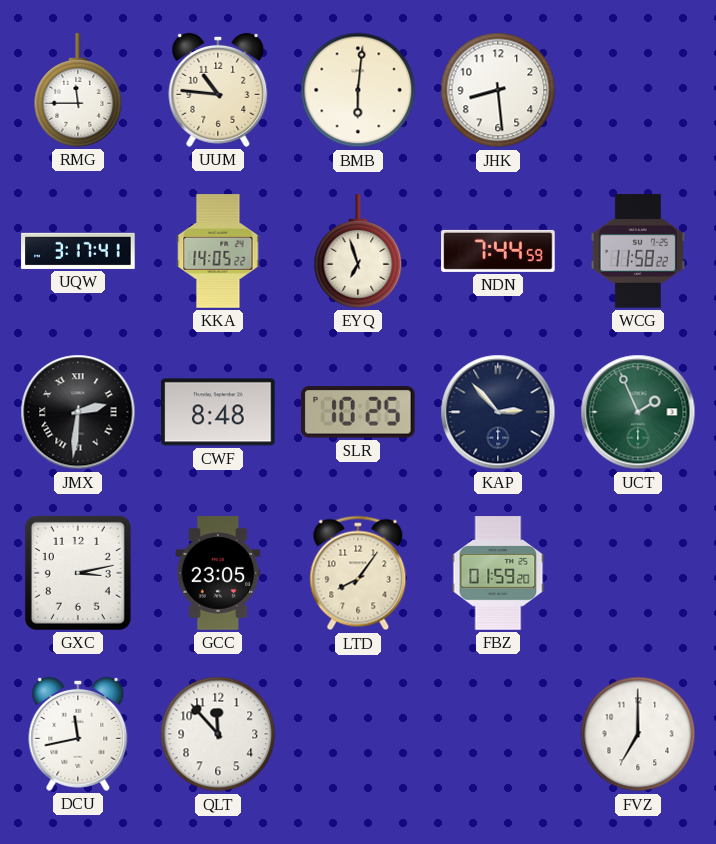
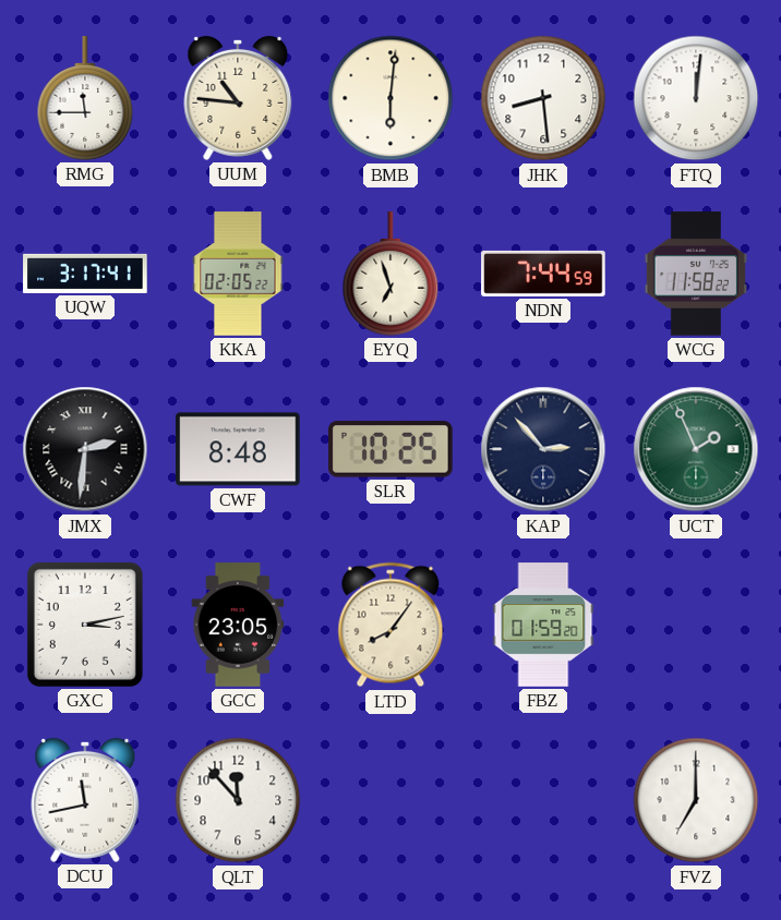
FTQ: none -> 12:01 (696, 98)
KKA: 14:05 -> 02:05 (238, 274)
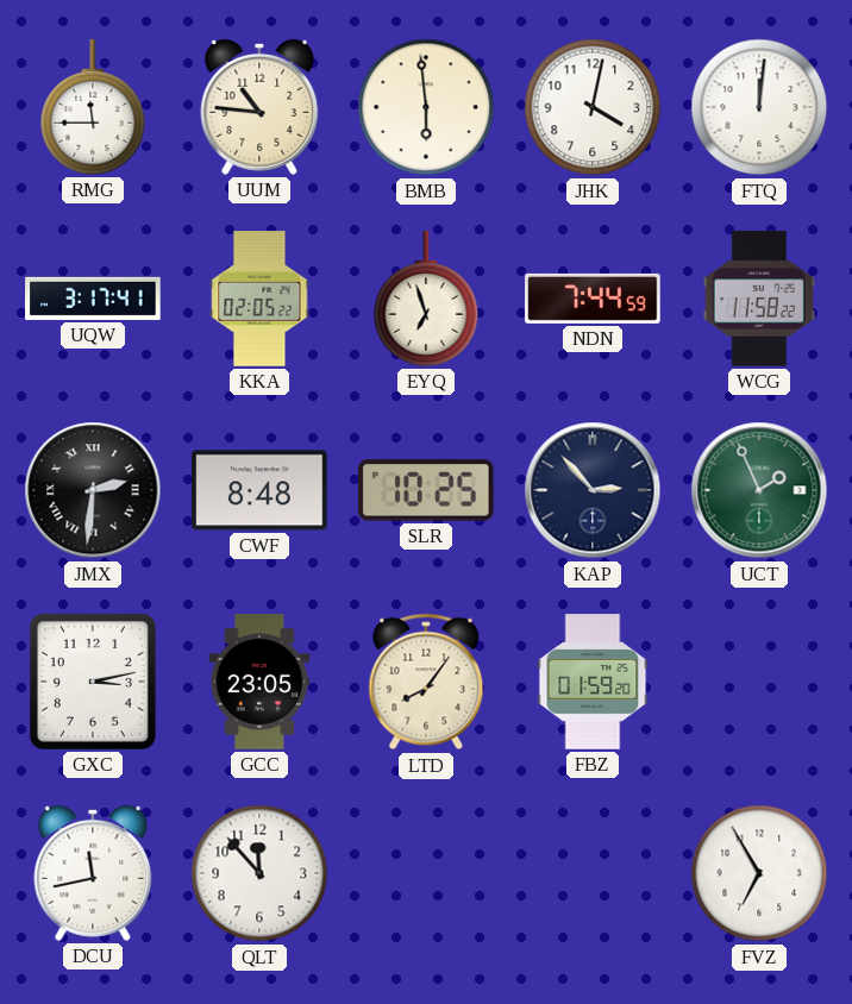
BMB: 6:01 -> 5:59 (426, 107)
JHK: 8:29 -> 4:02 (593, 107)
FVZ: 7:00 -> 6:55 (759, 873)
